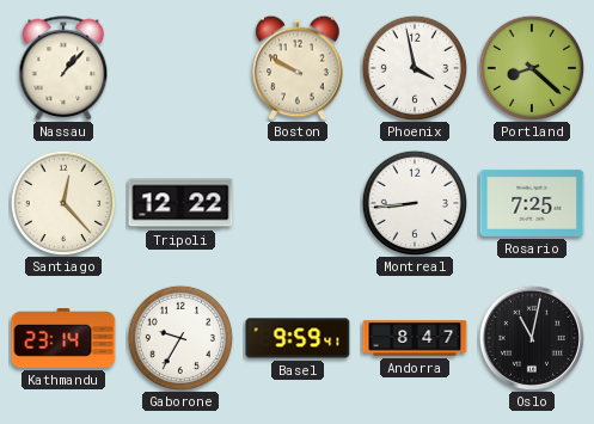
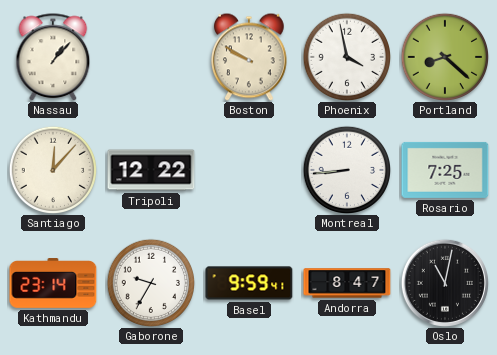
Santiago: 12:23 -> 12:07 (52, 169)
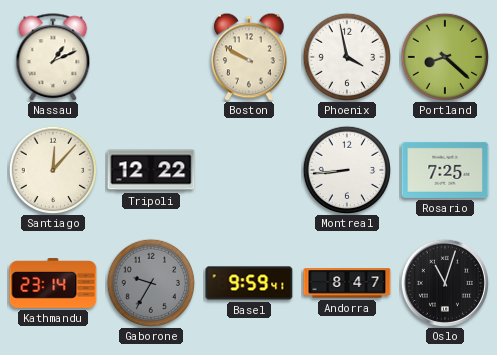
Nassau: 1:07 -> 1:11 (53, 57)
Gaborone dial: white -> grey (150, 282)
Oslo: 11:02 -> 11:03 (445, 283)
